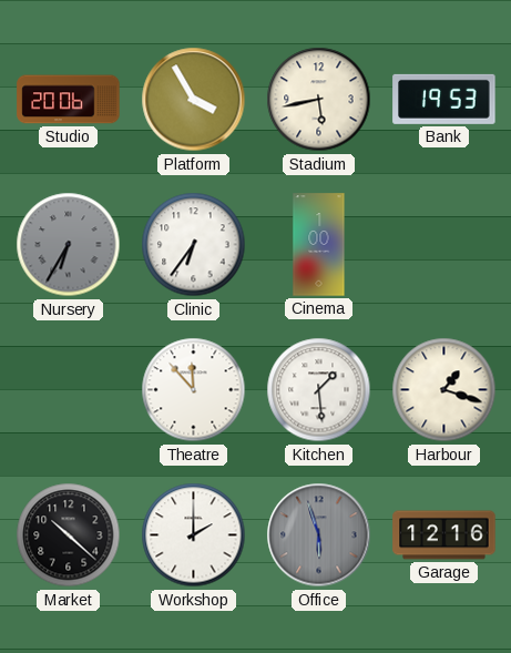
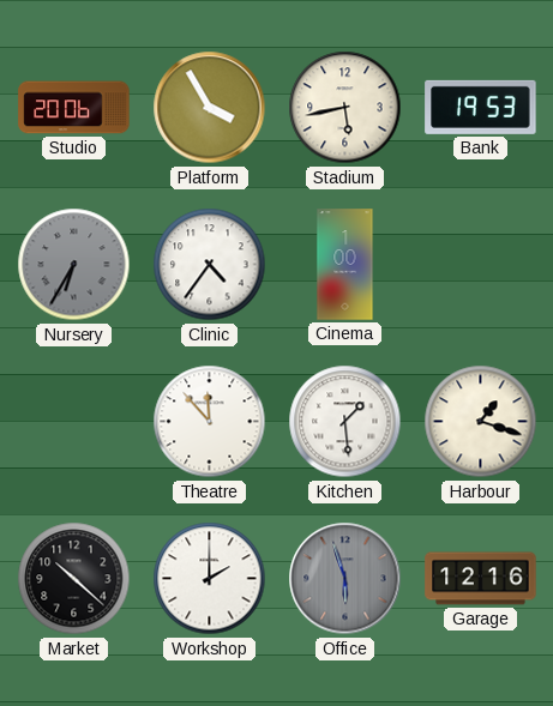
Clinic: 6:36 -> 4:36 (210, 265)
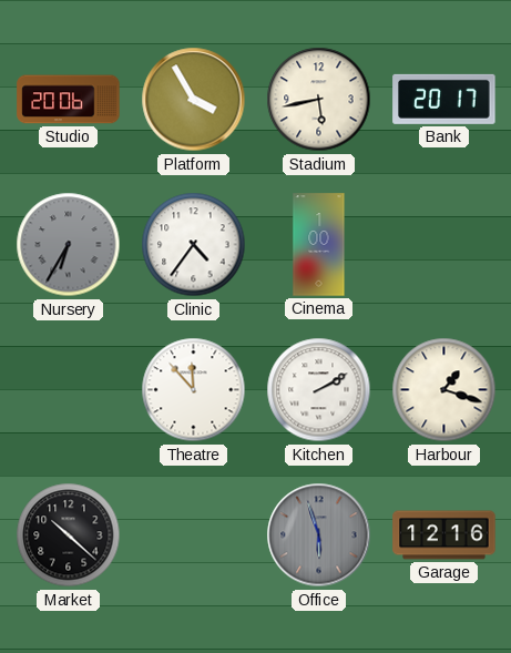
Bank: 19:53 -> 20:17 (444, 99)
Kitchen: 1:29 -> 2:10 (319, 390)
Workshop: 2:00 -> none (210, 579)
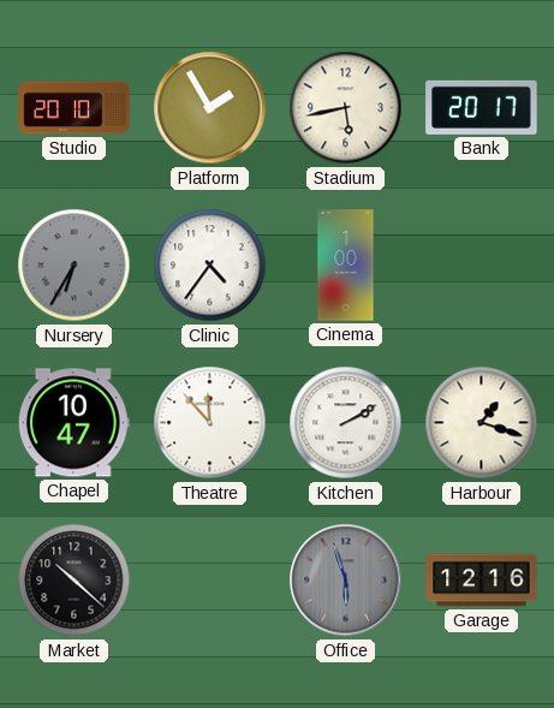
Studio: 20:06 -> 20:10 (75, 108)
Platform: 3:55 -> 1:55 (210, 108)
Chapel: none -> 10:47 (73, 423)
